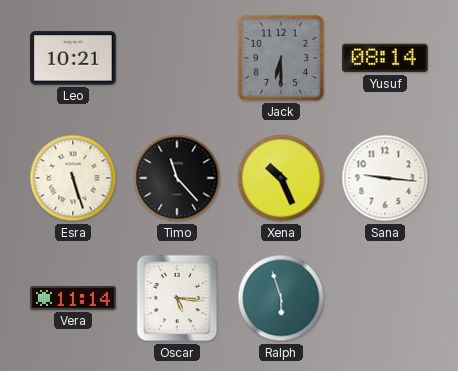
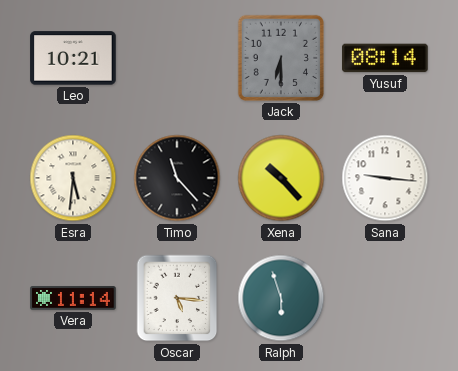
Esra: 5:27 -> 5:31 (73, 178)
Xena: 10:26 -> 10:23 (281, 178)
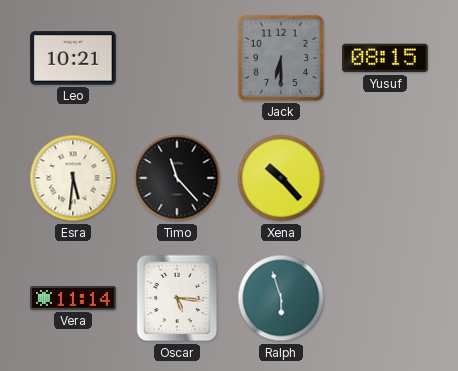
Yusuf: 08:14 -> 08:15 (385, 58)
Sana: 9:16 -> none (385, 178)
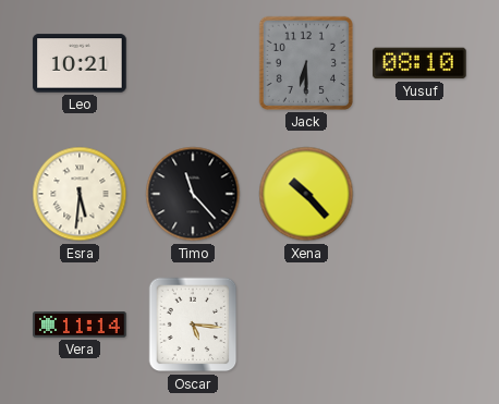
Yusuf: 08:15 -> 08:10 (419, 63)
Ralph: 5:57 -> none (281, 298)
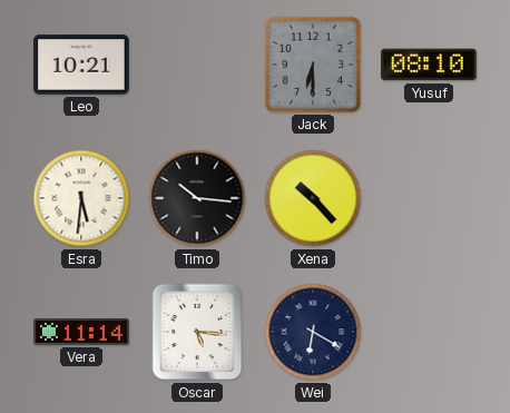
Timo: 11:23 -> 10:16 (197, 198)
Wei: none -> 6:20 (313, 332)
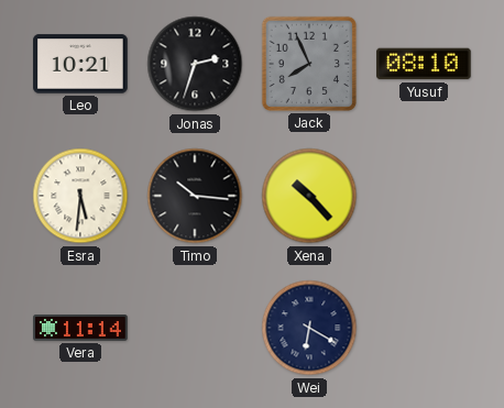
Jonas: none -> 2:33 (195, 64)
Jack: 6:30 -> 7:56 (309, 64)
Oscar: 5:16 -> none (197, 332)
